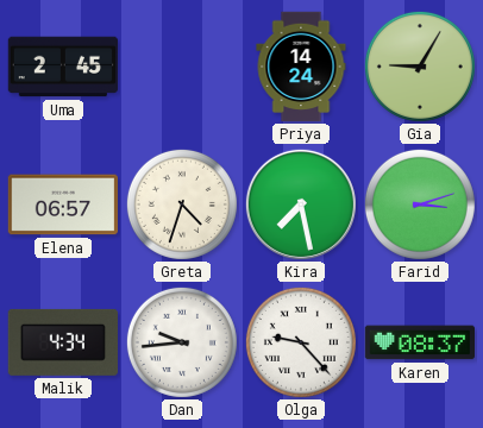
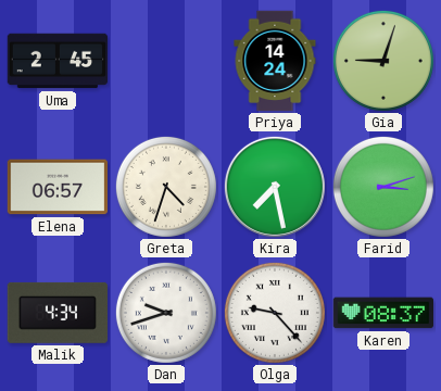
Gia: 9:05 -> 9:03 (383, 61)
Dan: 9:44 -> 9:42 (166, 313)
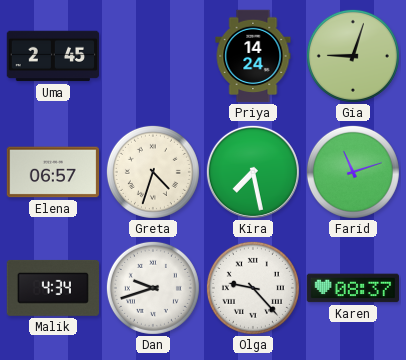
Farid: 3:12 -> 11:12 (353, 172)
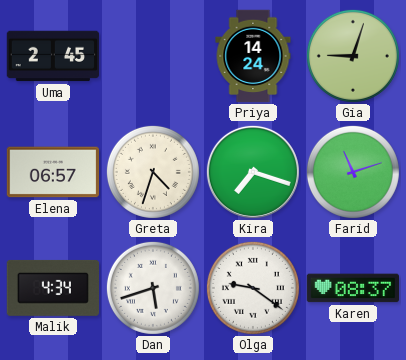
Kira: 7:28 -> 7:18 (253, 172)
Dan: 9:42 -> 5:42 (153, 288)
Olga: 9:23 -> 9:21 (253, 288)
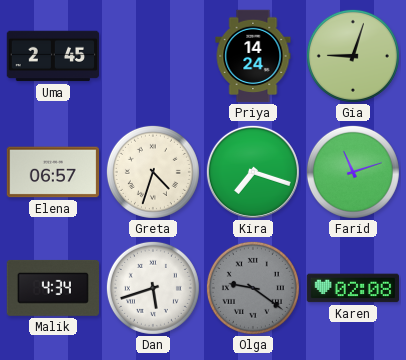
Olga dial: white -> grey (253, 288)
Karen: 08:37 -> 02:08 (353, 288)
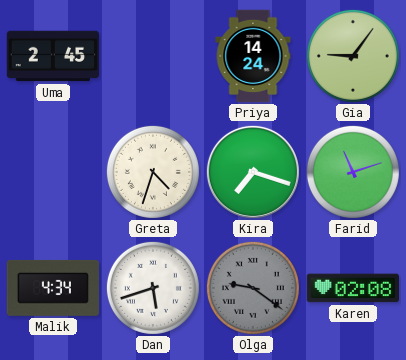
Gia: 9:03 -> 9:06 (353, 56)
Elena: 06:57 -> none (53, 172)
